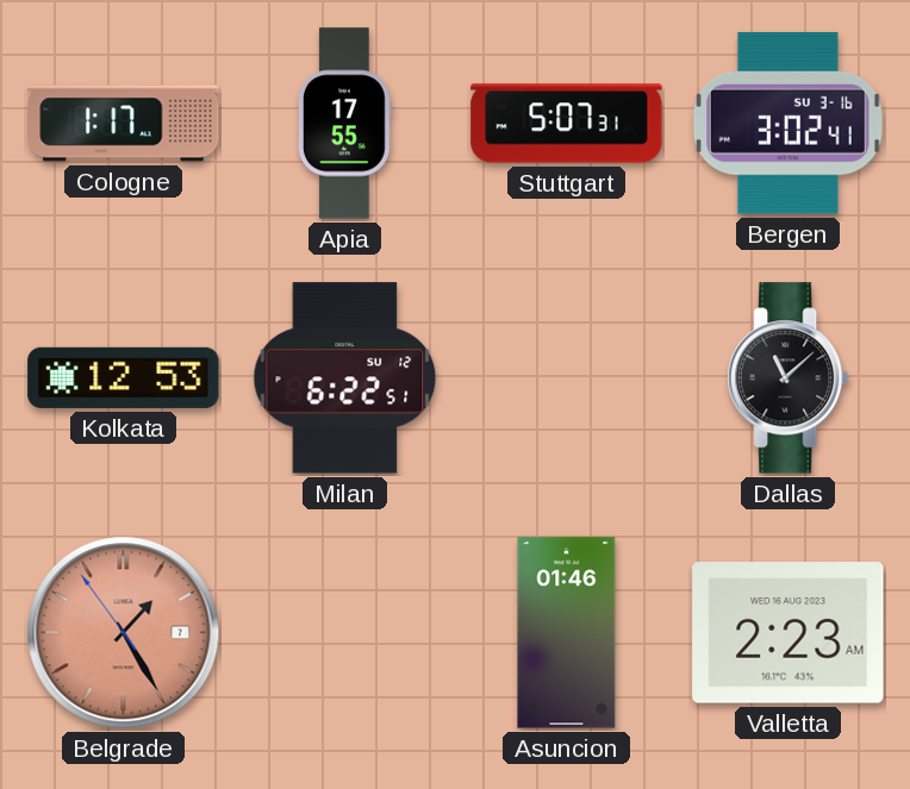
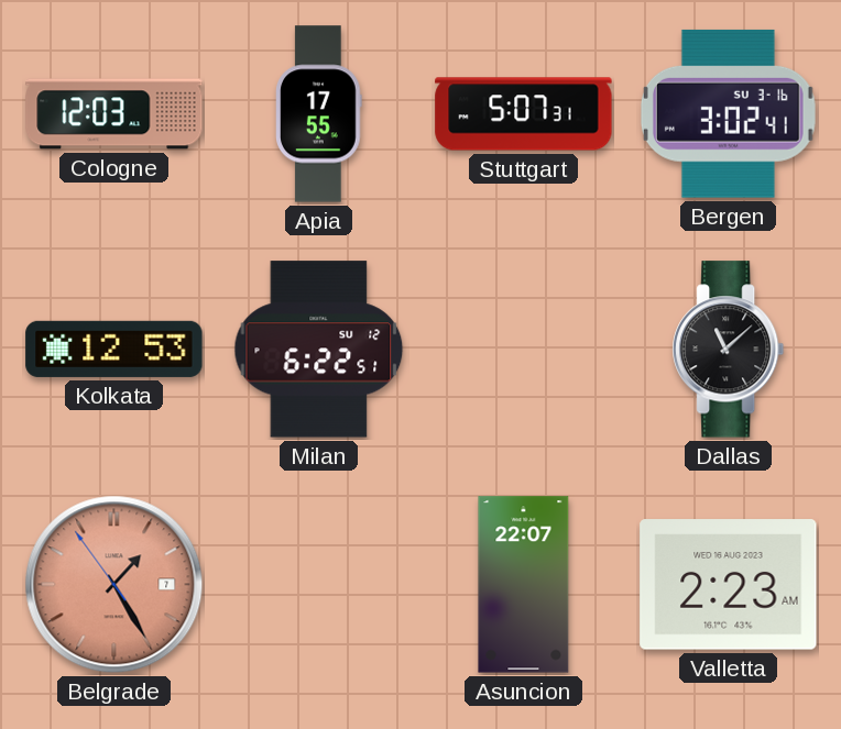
Cologne: 1:17 -> 12:03 (114, 114)
Asuncion: 01:46 -> 22:07 (524, 585)
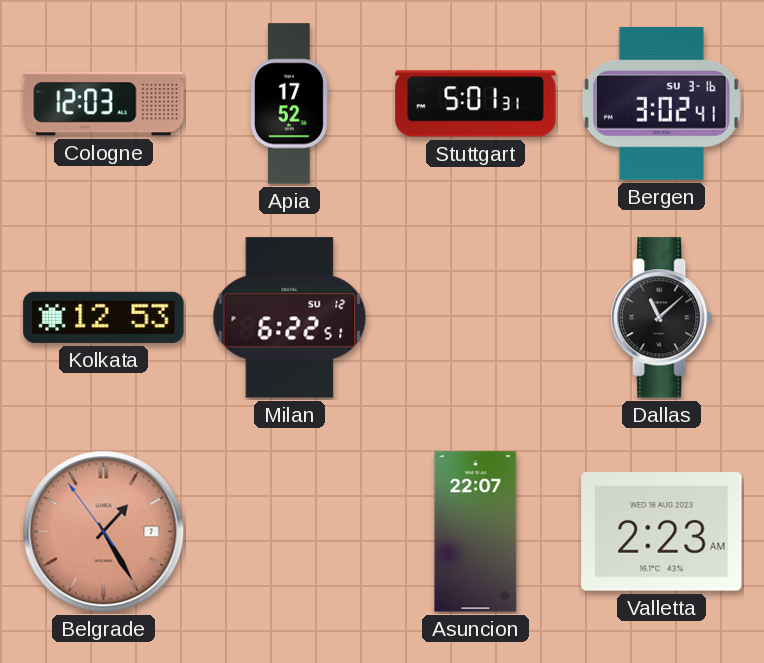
Apia: 17:55 -> 17:52 (290, 104)
Stuttgart: 5:07 -> 5:01 (476, 104)
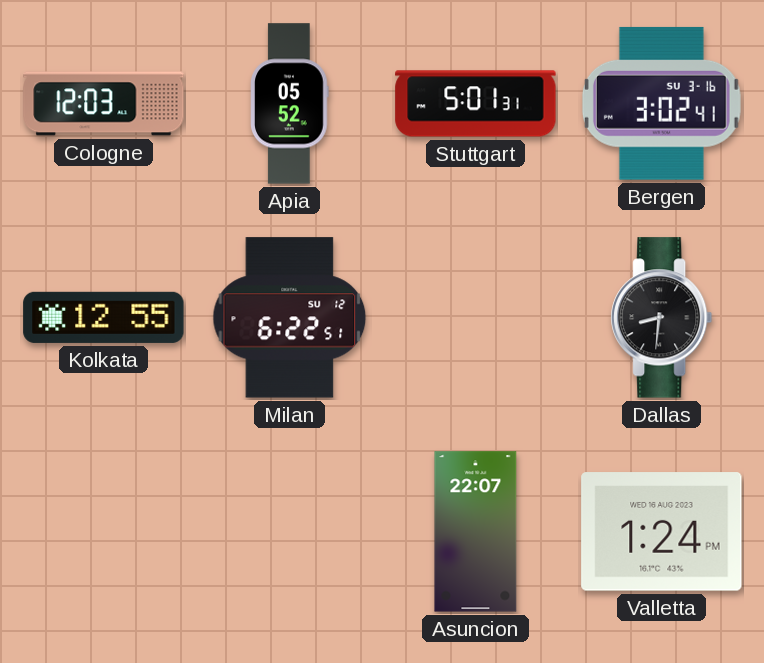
Apia: 17:52 -> 05:52 (290, 104)
Kolkata: 12:53 -> 12:55 (104, 317)
Dallas: 11:08 -> 8:31 (662, 318)
Belgrade: 1:24 -> none (104, 532)
Valletta: 2:23 -> 1:24 (662, 532)
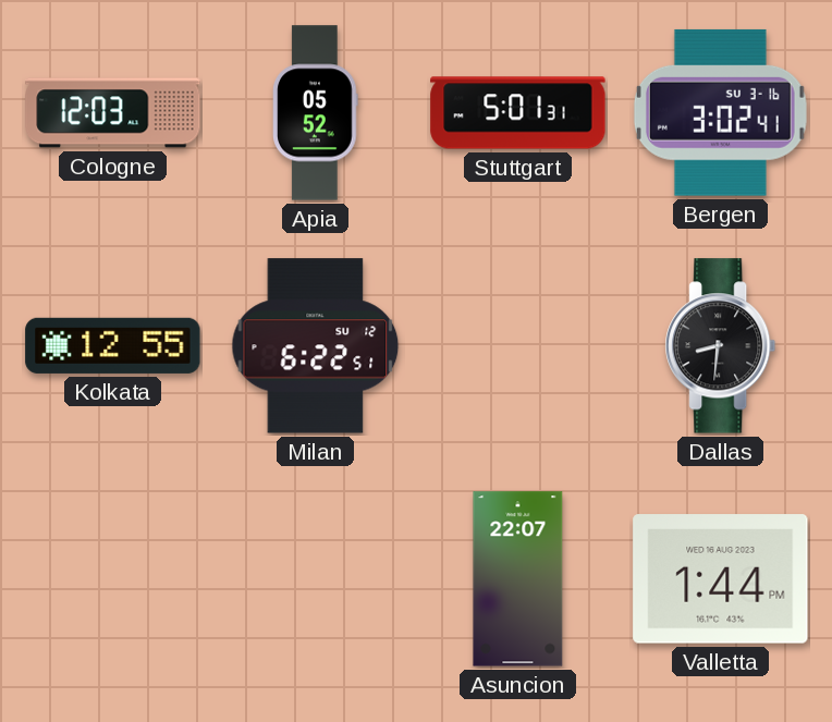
Valletta: 1:24 -> 1:44 (721, 579)
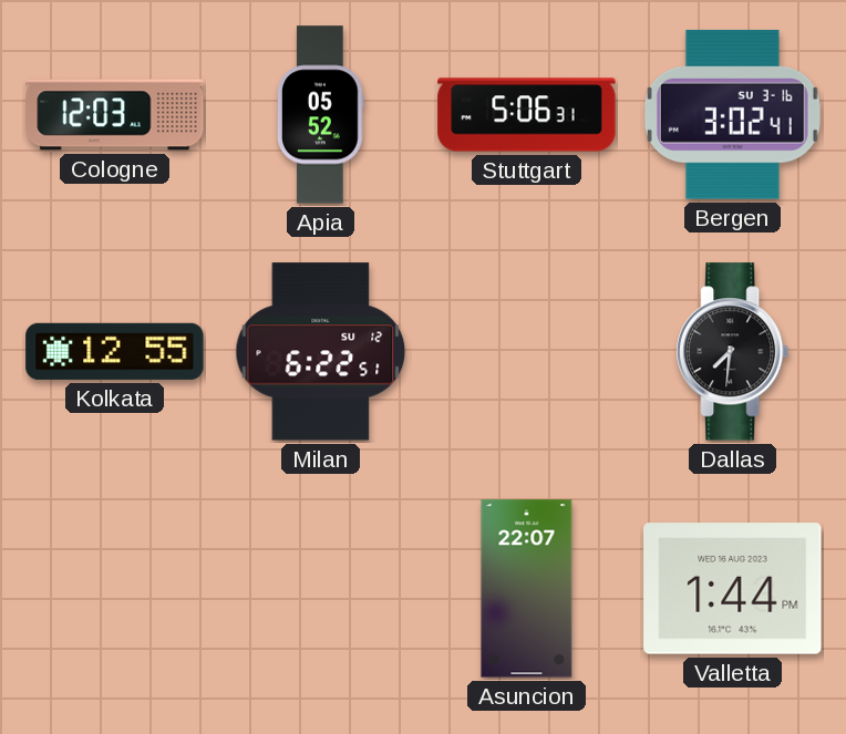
Stuttgart: 5:01 -> 5:06 (527, 115)
Dallas: 8:31 -> 7:31 (733, 352)
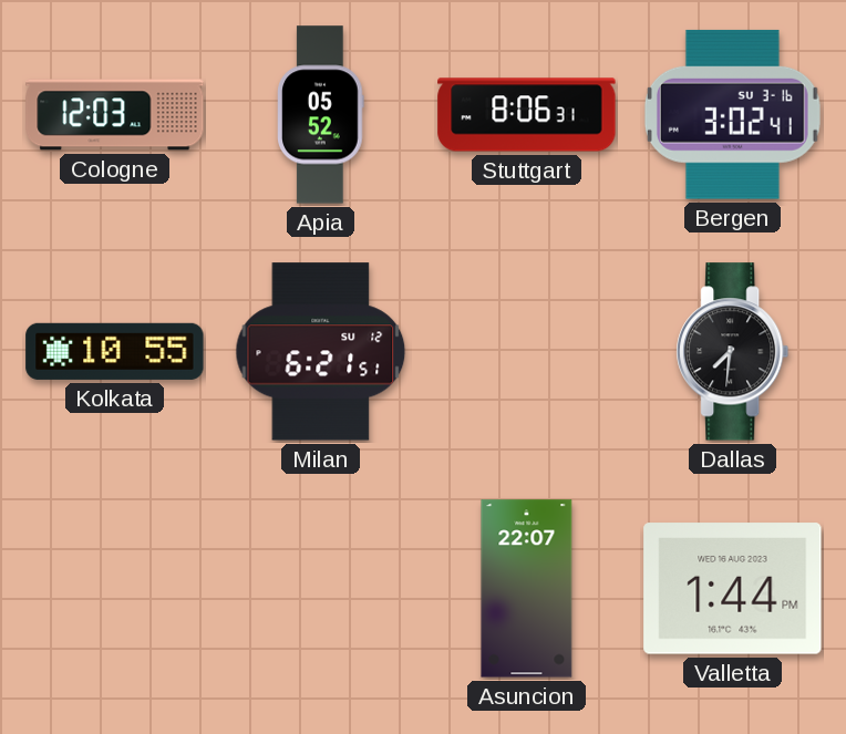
Stuttgart: 5:06 -> 8:06 (527, 115)
Kolkata: 12:55 -> 10:55 (115, 351)
Milan: 6:22 -> 6:21 (321, 352)
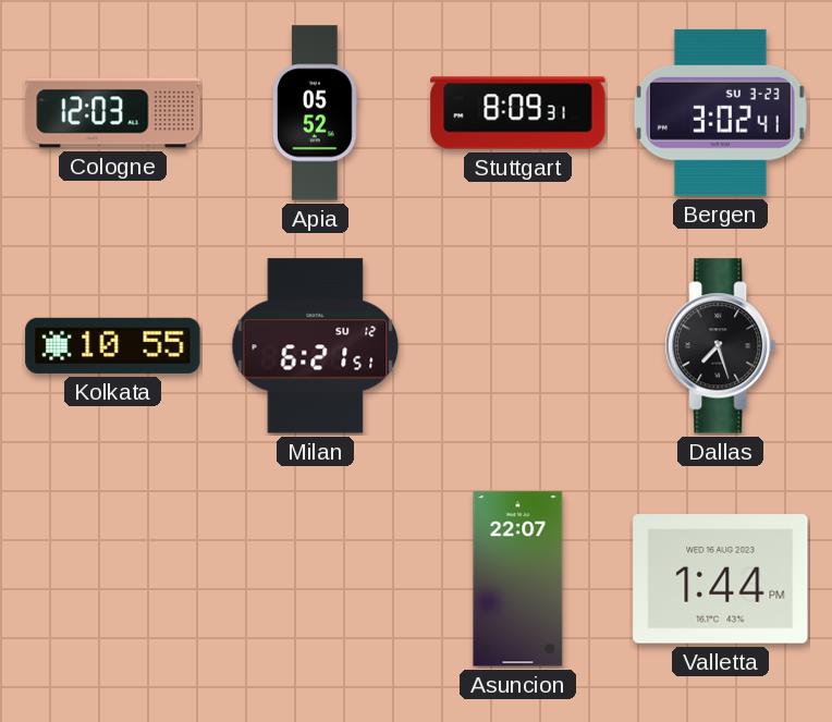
Stuttgart: 8:06 -> 8:09 (518, 113)
Bergen date: SU 3-16 -> SU 3-23 (720, 112)
Dallas: 7:31 -> 7:27 (721, 346)
